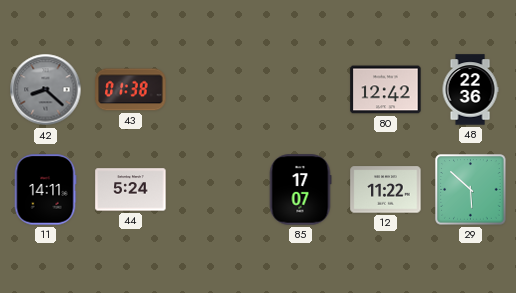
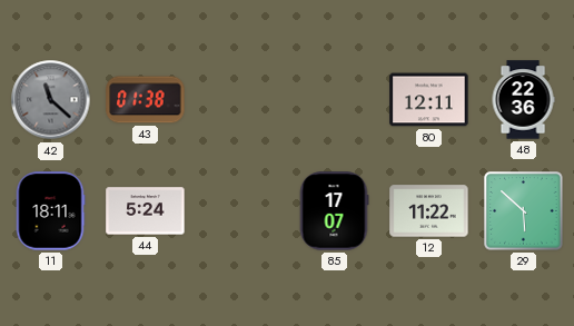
42: 8:22 -> 11:22 (51, 100)
80: 12:42 -> 12:11 (429, 100)
11: 14:11 -> 18:11 (50, 211)
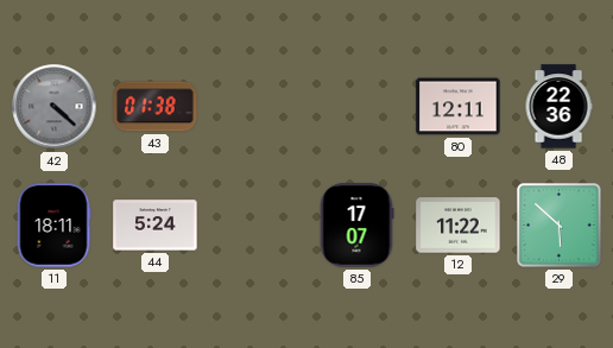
42: 11:22 -> 4:22 (55, 107)
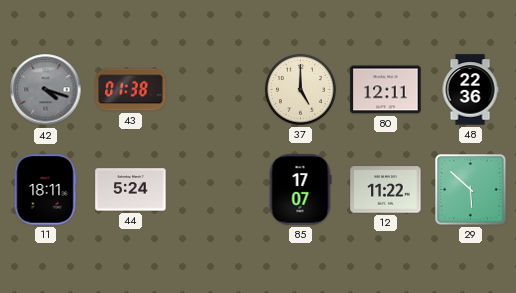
42: 4:22 -> 4:18 (46, 90)
37: none -> 5:00 (300, 89)
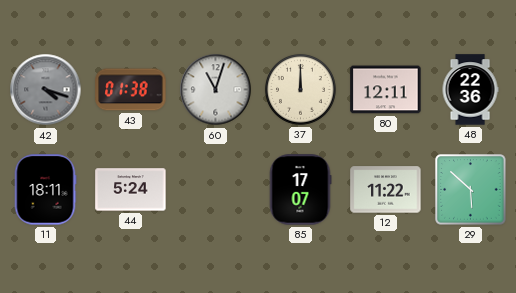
60: none -> 11:03 (216, 90)
37: 5:00 -> 12:00 (300, 89)
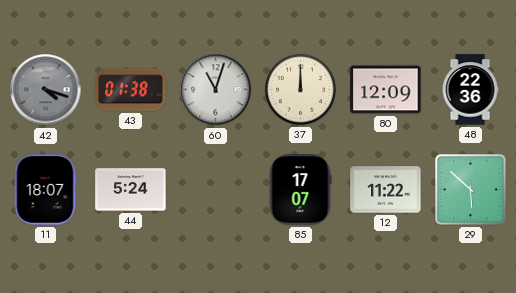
80: 12:11 -> 12:09 (386, 90)
11: 18:11 -> 18:07 (45, 190)
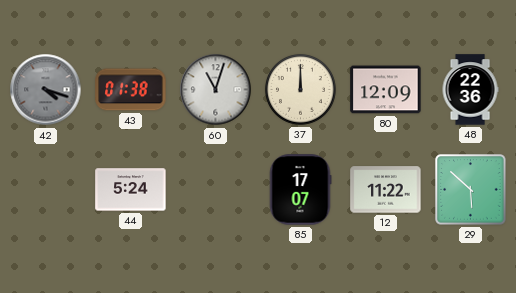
11: 18:07 -> none (45, 190)
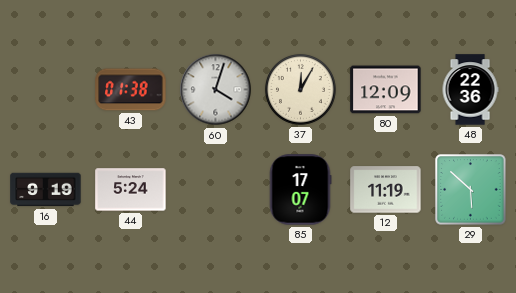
42: 4:18 -> none (46, 90)
60: 11:03 -> 4:03 (216, 90)
37: 12:00 -> 12:05 (300, 89)
16: none -> 9:19 (46, 190)
12: 11:22 -> 11:19 (386, 190)
